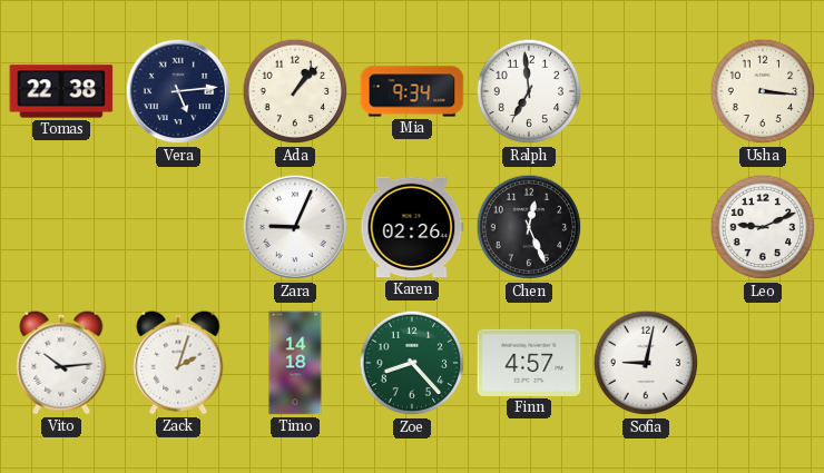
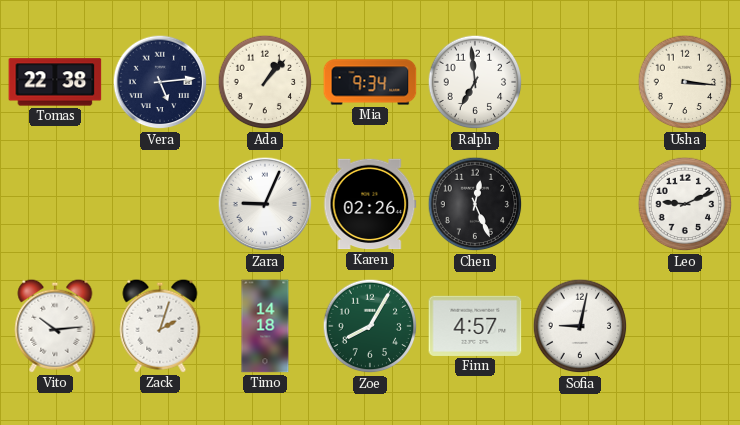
Zoe: 8:23 -> 8:05 (370, 326)
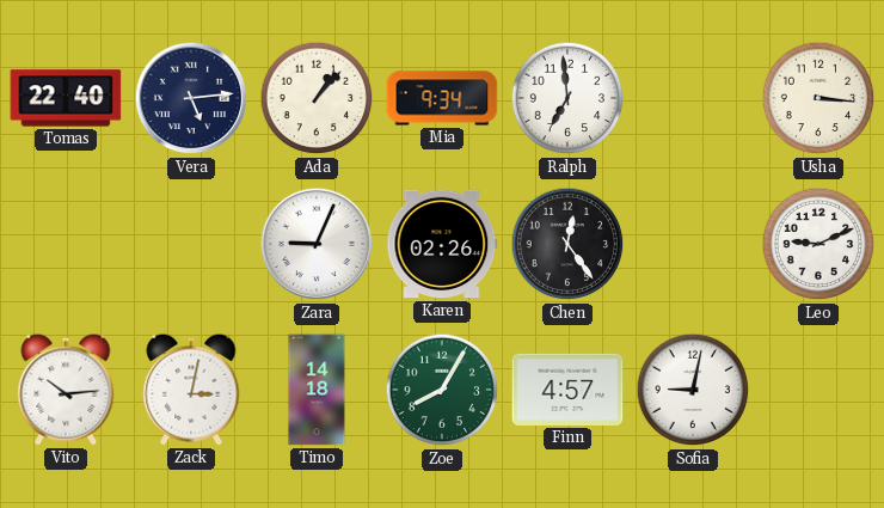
Tomas: 22:38 -> 22:40 (66, 98)
Chen: 12:26 -> 12:24 (567, 244)
Zack: 2:03 -> 3:02 (191, 390)
